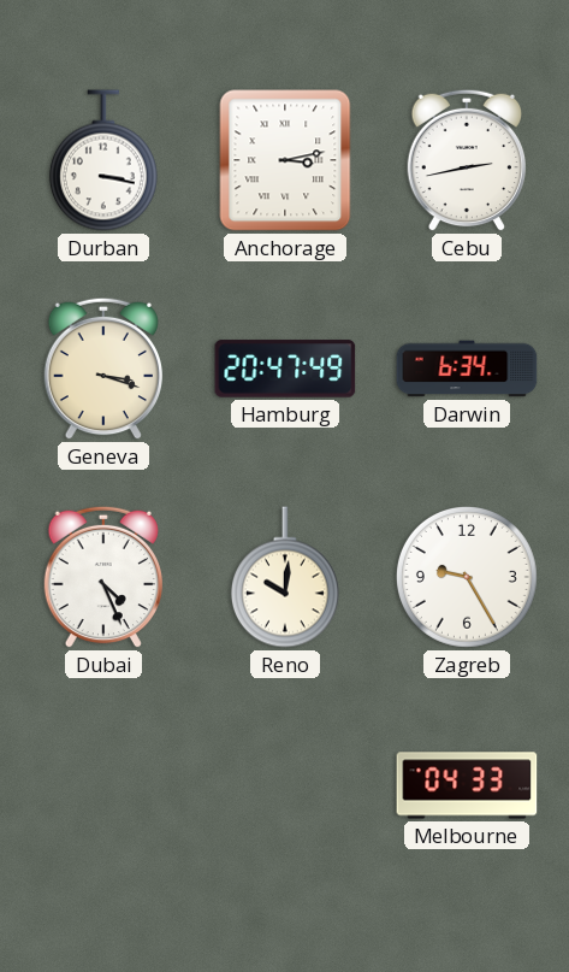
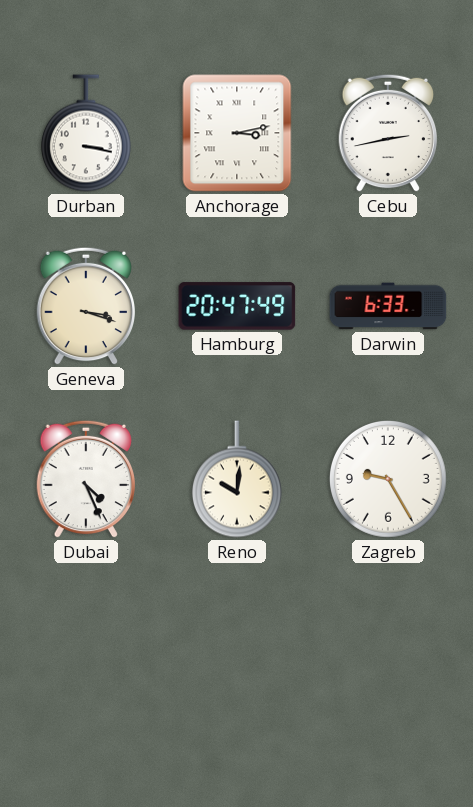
Darwin: 6:34 -> 6:33 (388, 306)
Melbourne: 04:33 -> none (467, 785)
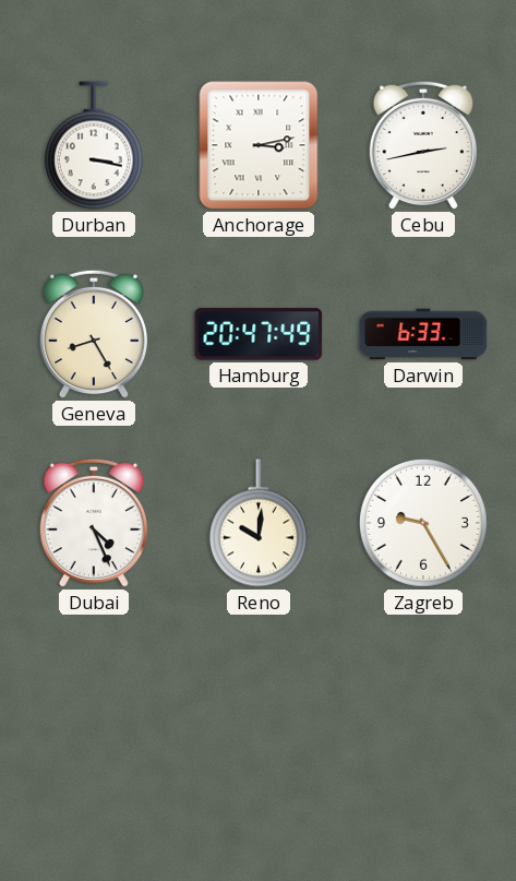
Geneva: 3:18 -> 8:25 (93, 334)
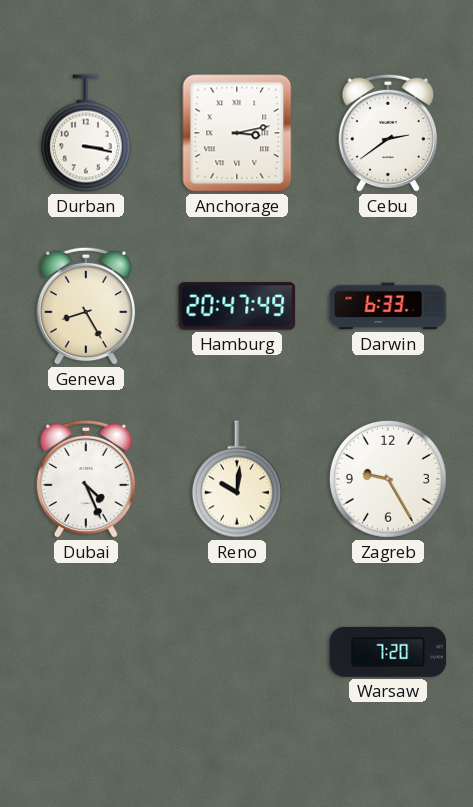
Cebu: 2:43 -> 2:39 (387, 133)
Warsaw: none -> 7:20 (388, 652)
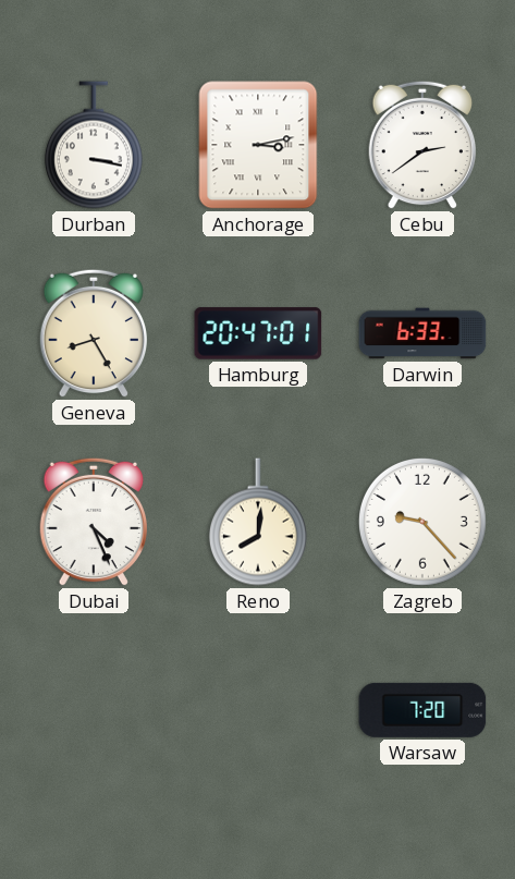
Hamburg: 20:47:49 -> 20:47:01 (258, 333)
Reno: 10:01 -> 8:01 (258, 522)
Zagreb: 9:25 -> 9:23 (422, 522)
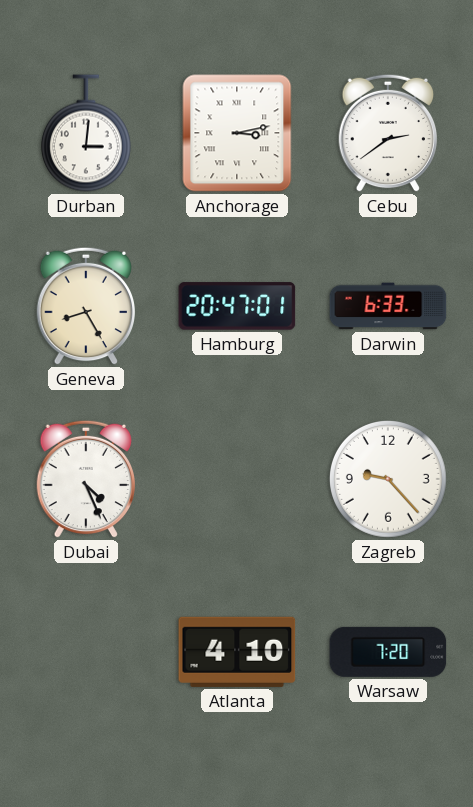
Durban: 3:17 -> 3:01 (86, 133)
Reno: 8:01 -> none (258, 522)
Atlanta: none -> 4:10 (237, 652)
